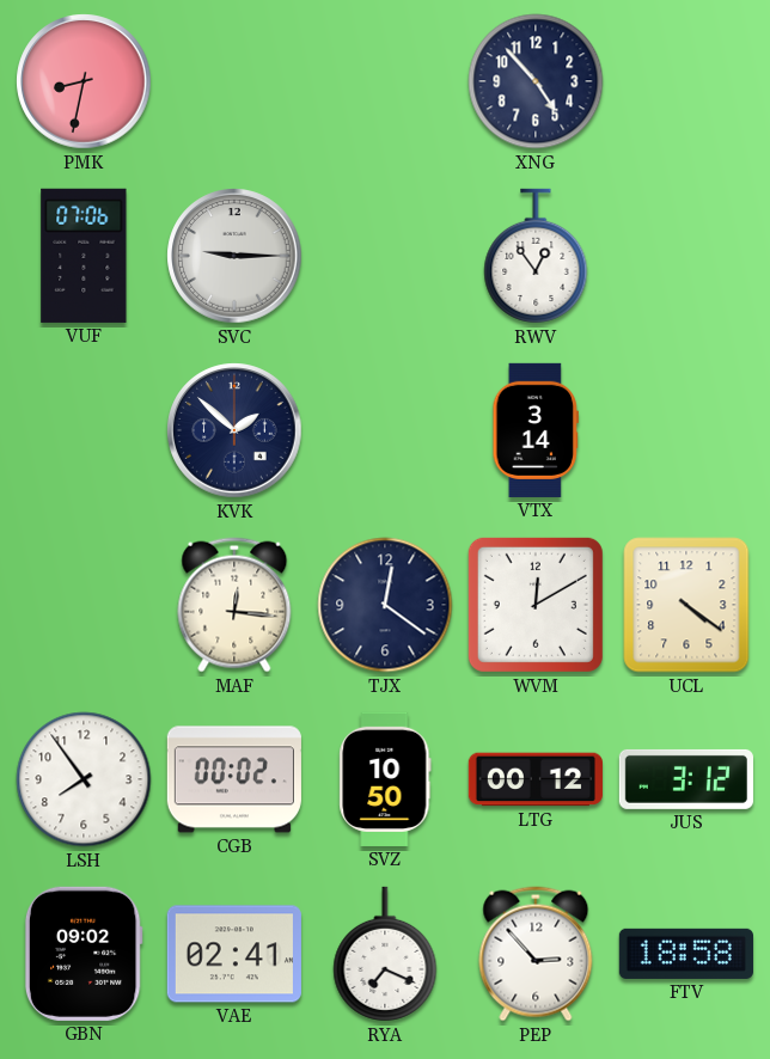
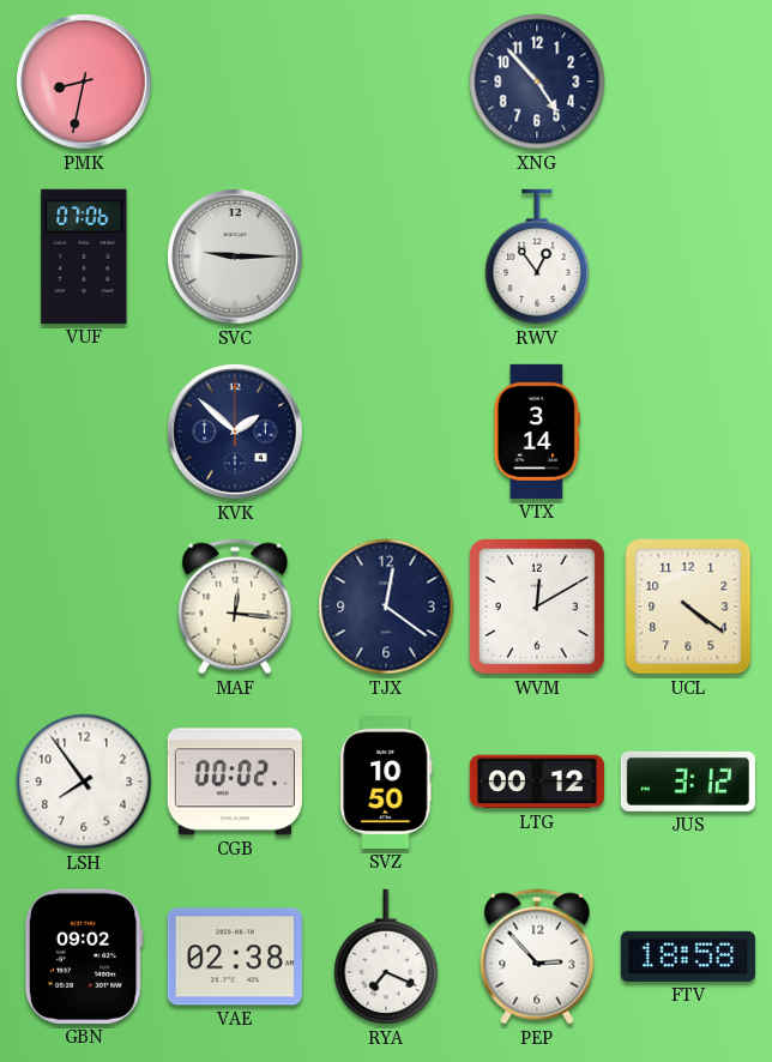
VAE: 02:41 -> 02:38 (235, 957)
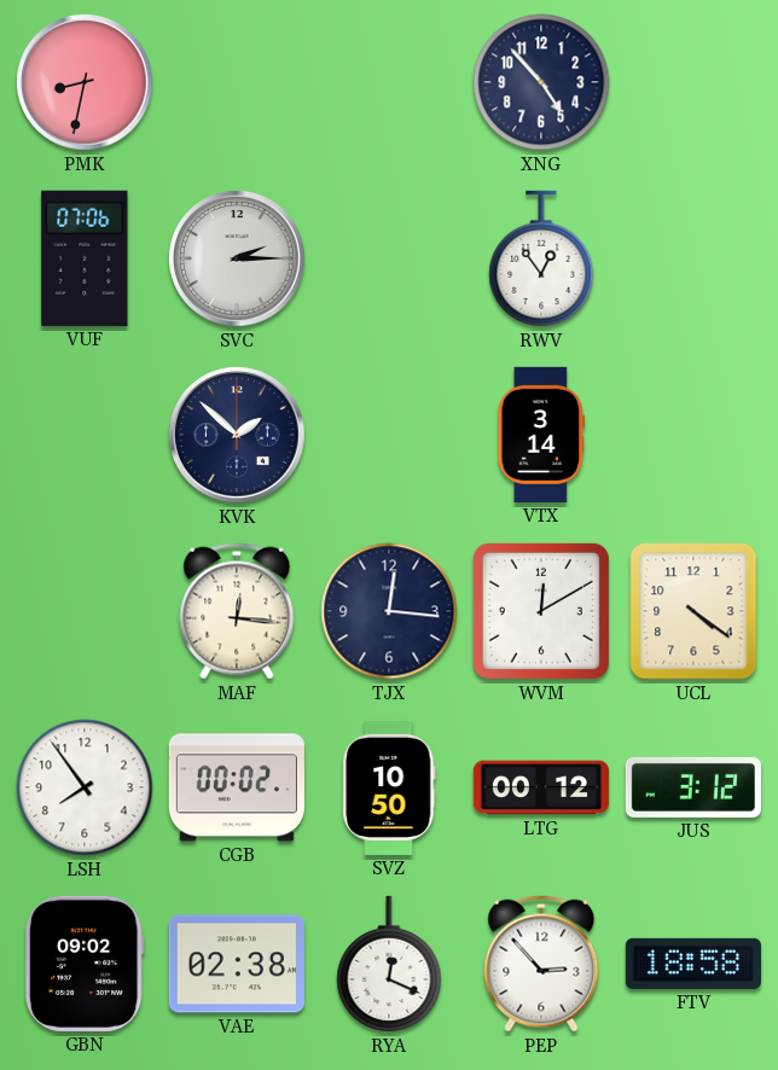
SVC: 9:15 -> 2:15 (237, 258)
TJX: 12:21 -> 12:16 (389, 611)
RYA: 7:19 -> 12:19 (389, 964)
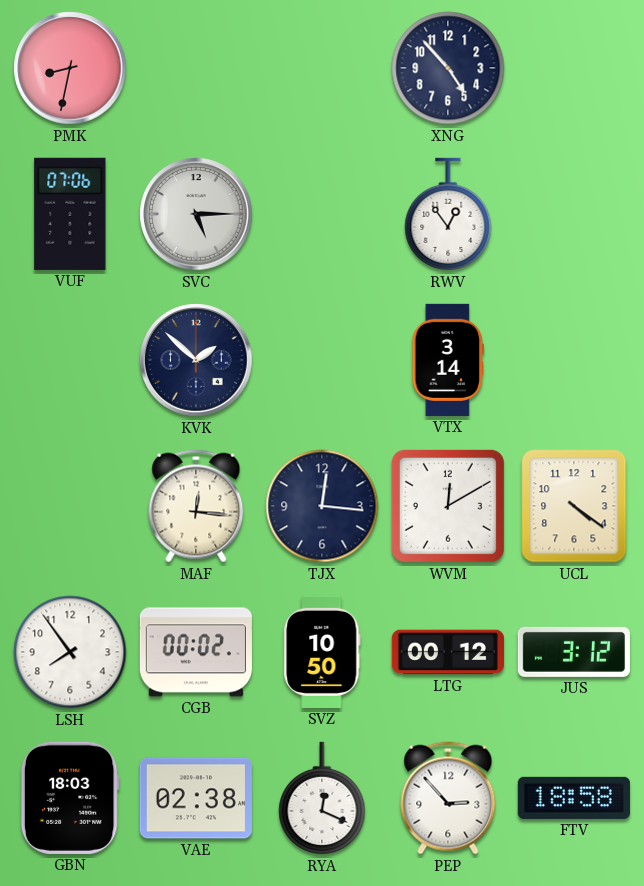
SVC: 2:15 -> 5:15 (196, 214)
GBN: 09:02 -> 18:03 (70, 798)
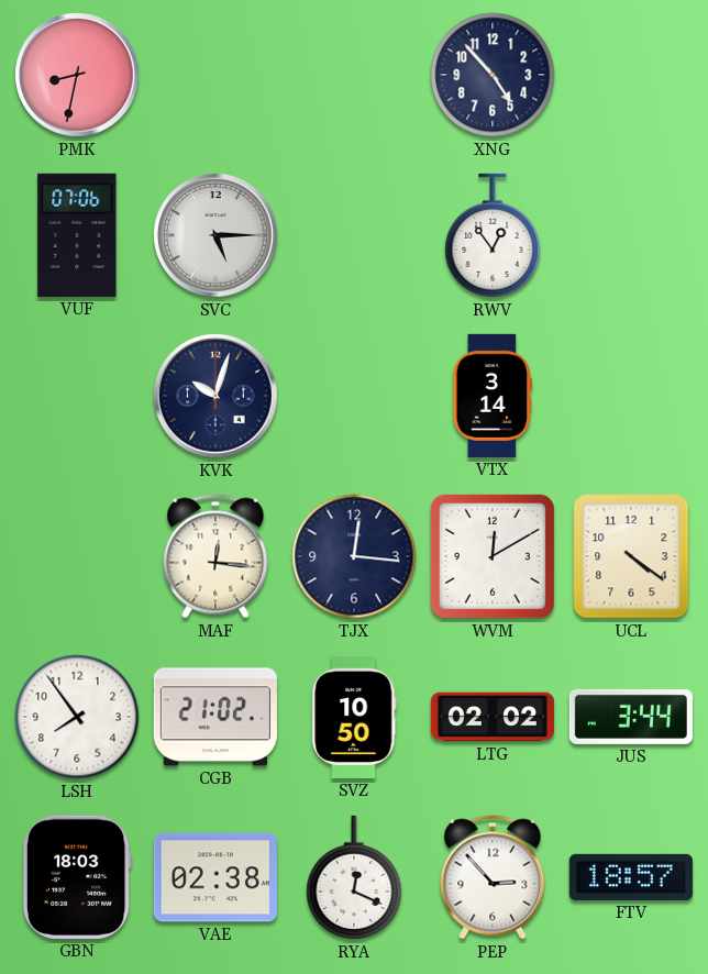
KVK: 1:52 -> 10:03 (215, 396)
CGB: 00:02 -> 21:02 (215, 717)
LTG: 00:12 -> 02:02 (493, 717)
JUS: 3:12 -> 3:44 (631, 717)
FTV: 18:58 -> 18:57 (631, 877)
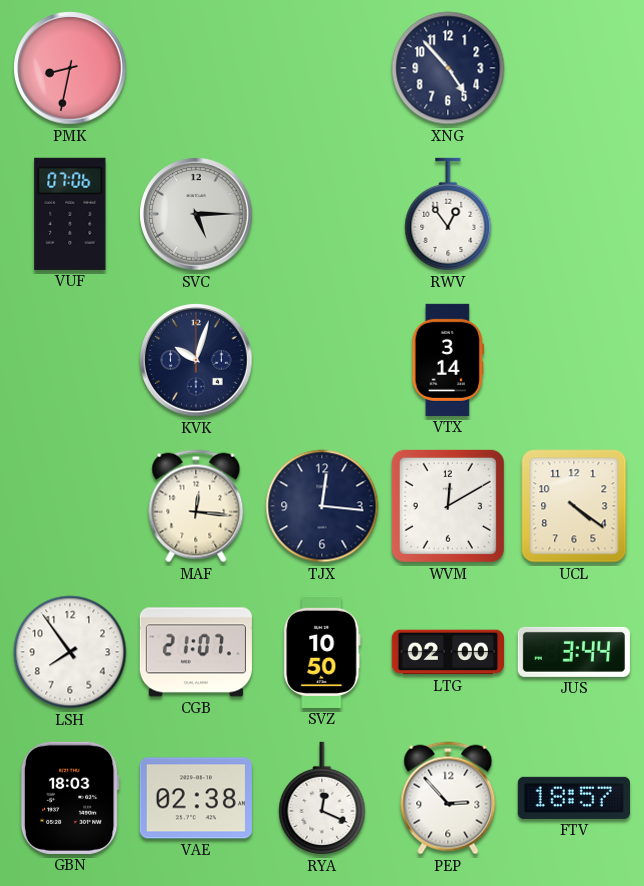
CGB: 21:02 -> 21:07 (196, 652)
LTG: 02:02 -> 02:00 (448, 652)
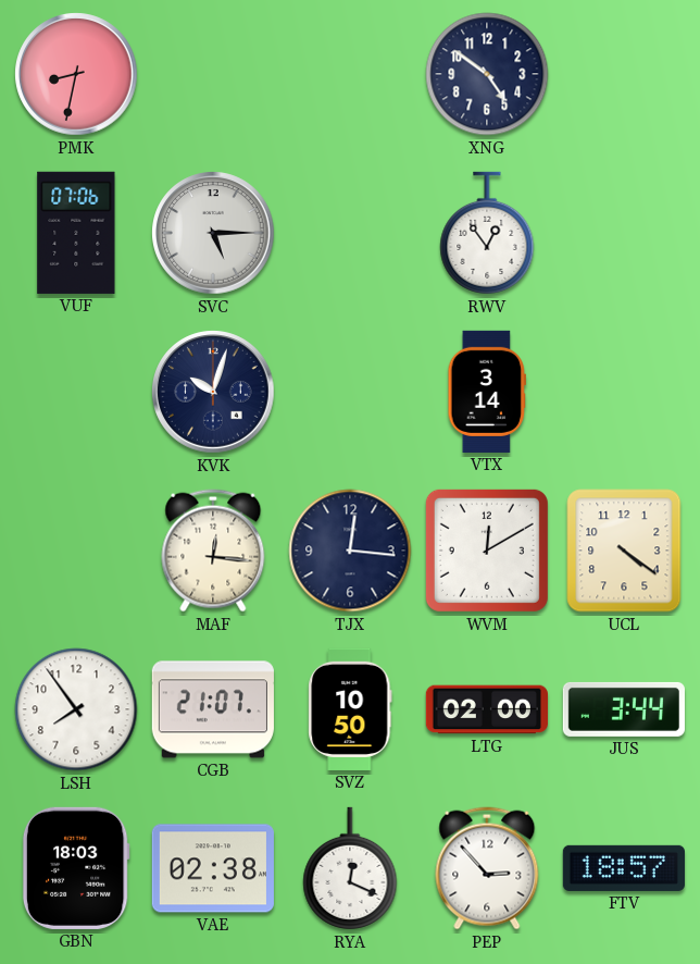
XNG: 4:53 -> 4:51 (487, 74)
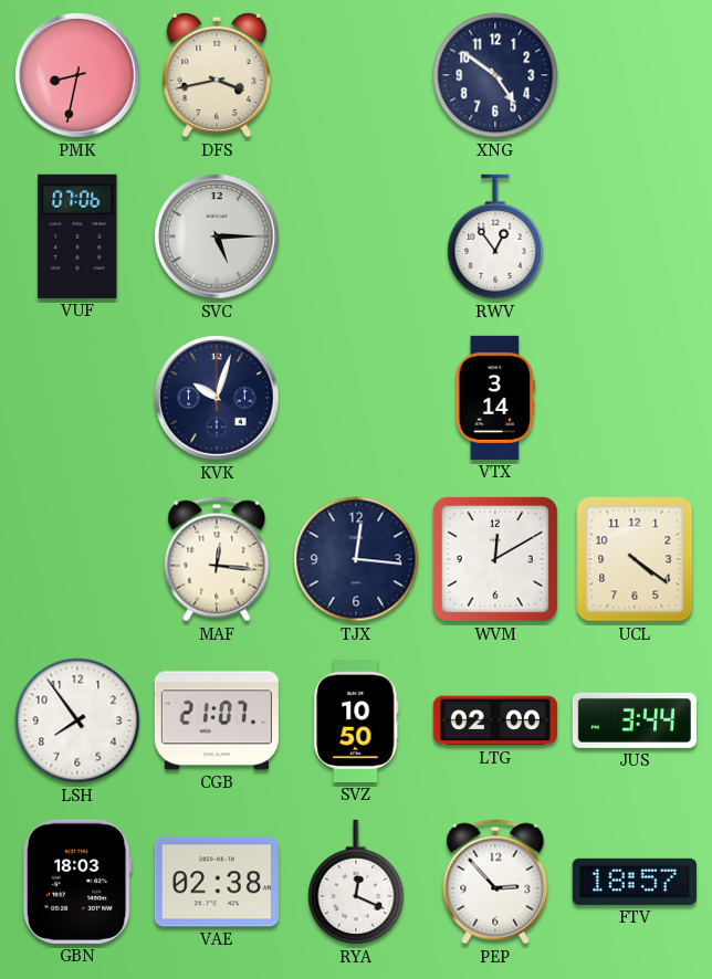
DFS: none -> 3:43 (217, 75)
